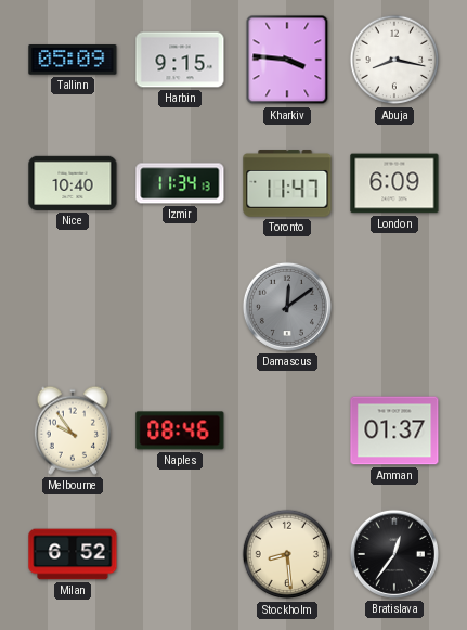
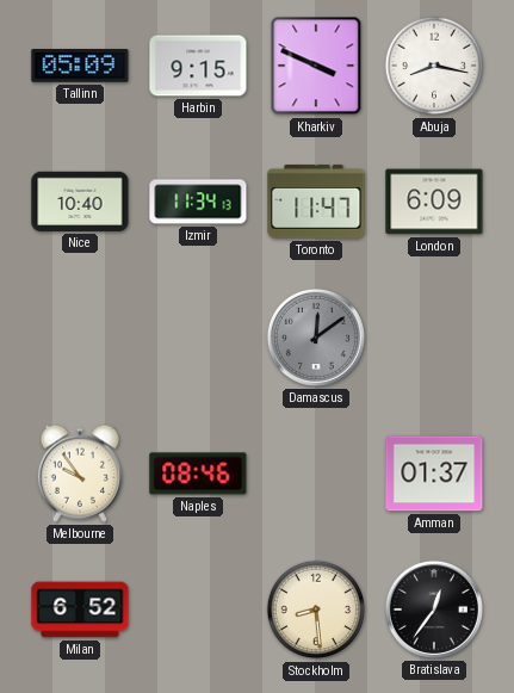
Kharkiv: 3:46 -> 3:49 (316, 66)
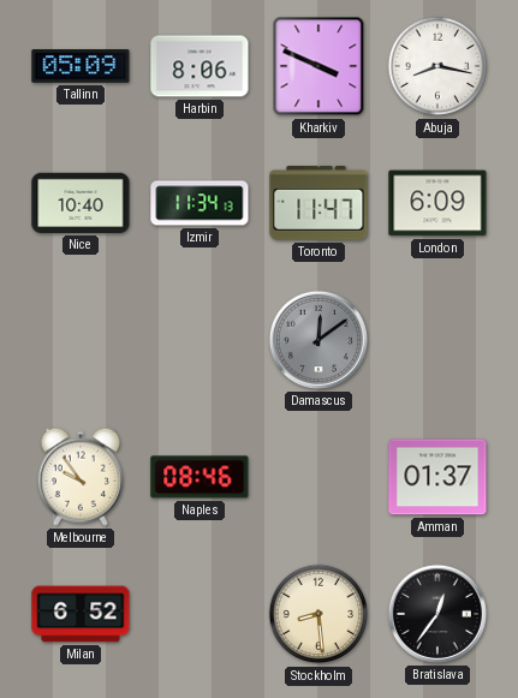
Harbin: 9:15 -> 8:06 (200, 66)
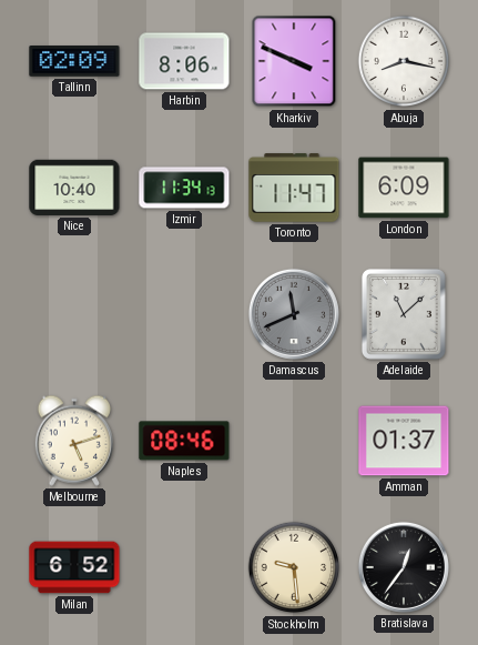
Tallinn: 05:09 -> 02:09 (74, 61)
Damascus: 12:09 -> 11:41 (294, 314)
Adelaide: none -> 11:08 (404, 314)
Melbourne: 9:54 -> 5:12 (73, 441)
Stockholm: 8:29 -> 9:29 (294, 567)
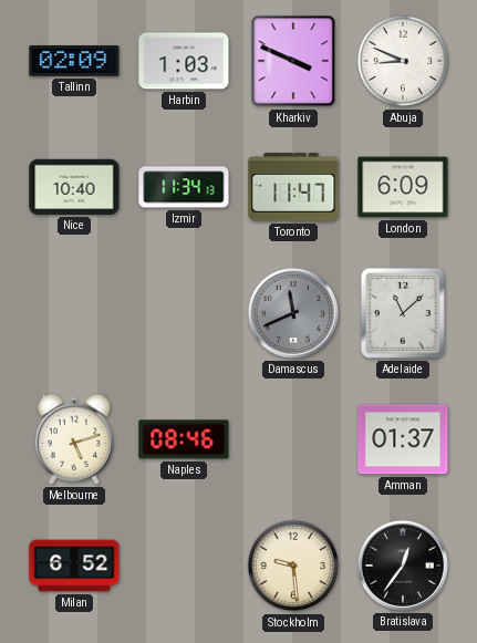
Harbin: 8:06 -> 1:03 (184, 61)
Abuja: 8:17 -> 8:49 (403, 61)
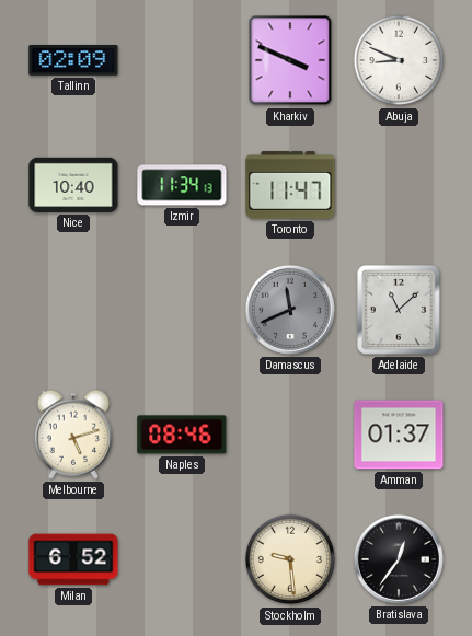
Harbin: 1:03 -> none (184, 61)
London: 6:09 -> none (403, 187)
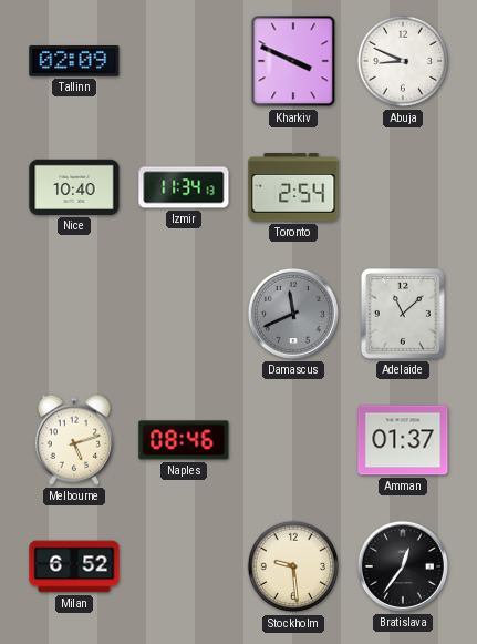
Toronto: 11:47 -> 2:54 (293, 187)
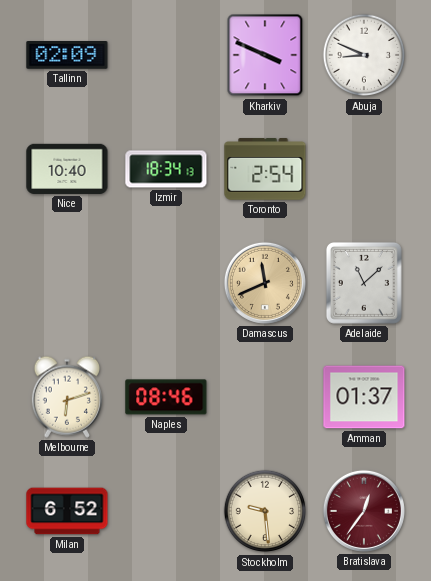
Izmir: 11:34 -> 18:34 (166, 169)
Damascus dial: grey -> champagne (265, 283)
Melbourne: 5:12 -> 6:12 (66, 397)
Bratislava dial: black -> burgundy (364, 511)
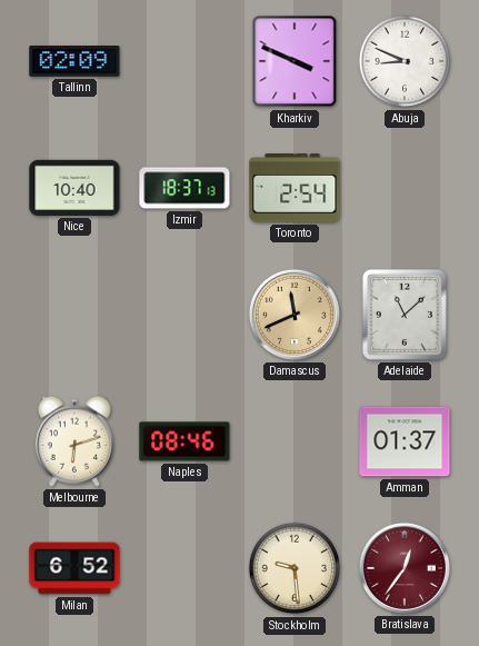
Izmir: 18:34 -> 18:37 (184, 188)
